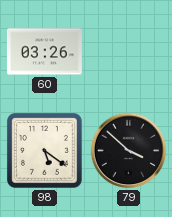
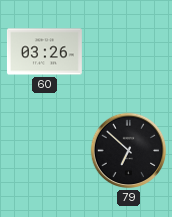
98: 5:21 -> none (44, 150)
79: 3:52 -> 6:52 (129, 151)
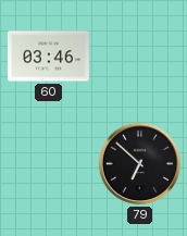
60: 03:26 -> 03:46 (48, 57)
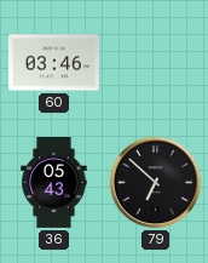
36: none -> 05:43 (54, 183)
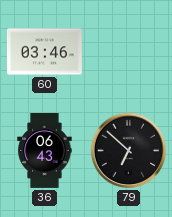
36: 05:43 -> 06:43 (45, 151)
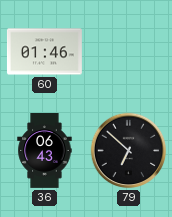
60: 03:46 -> 01:46 (44, 52)
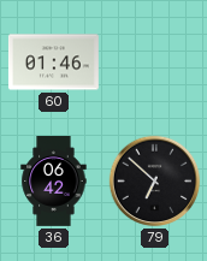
36: 06:43 -> 06:42 (54, 182)
